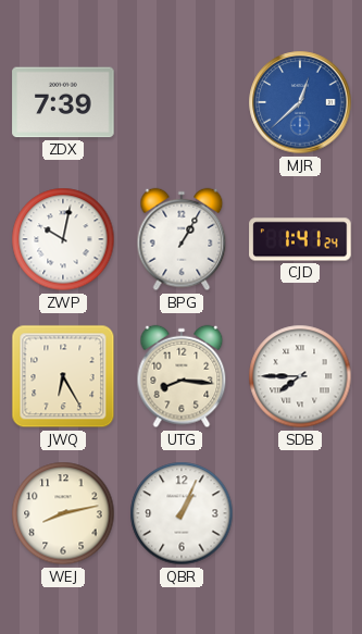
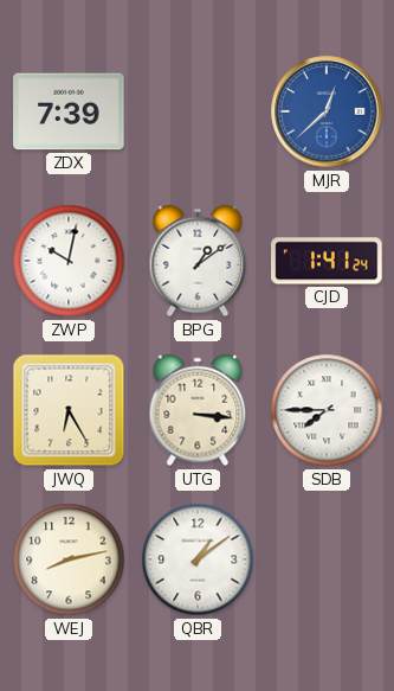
BPG: 1:05 -> 1:09 (198, 261)
UTG: 8:16 -> 3:16 (198, 410)
QBR: 1:04 -> 1:09 (198, 559)
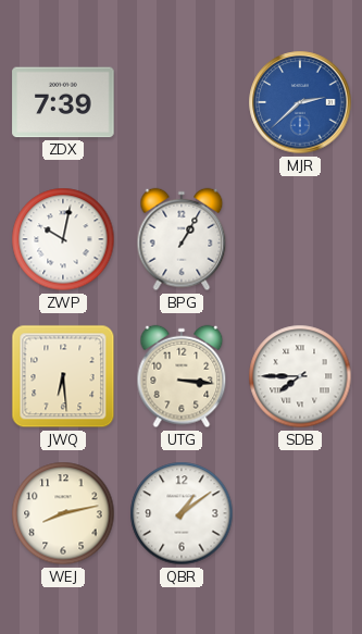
MJR: 12:38 -> 2:38 (300, 102)
BPG: 1:09 -> 1:05 (182, 239)
CJD: 1:41 -> none (327, 261)
JWQ: 6:25 -> 6:29 (63, 376)
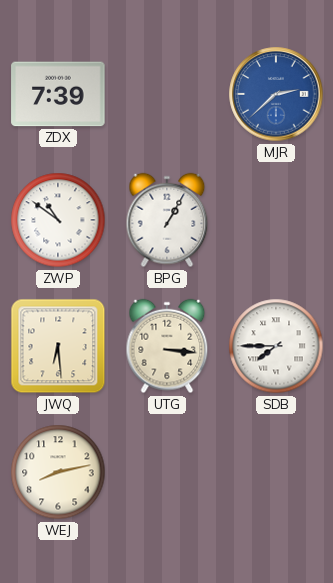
ZWP: 10:02 -> 10:51 (58, 220)
QBR: 1:09 -> none (182, 513)
